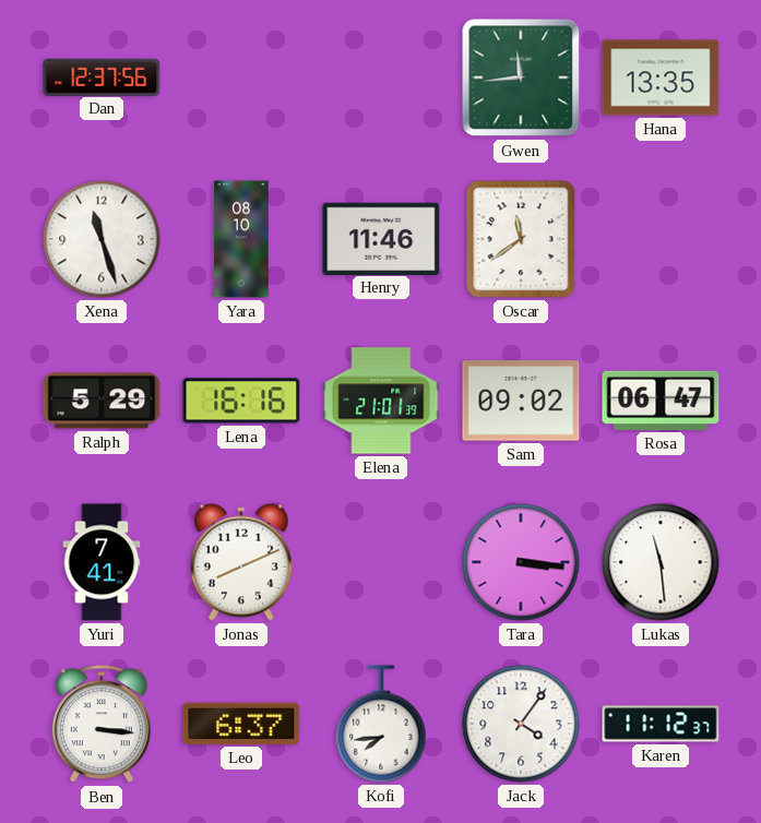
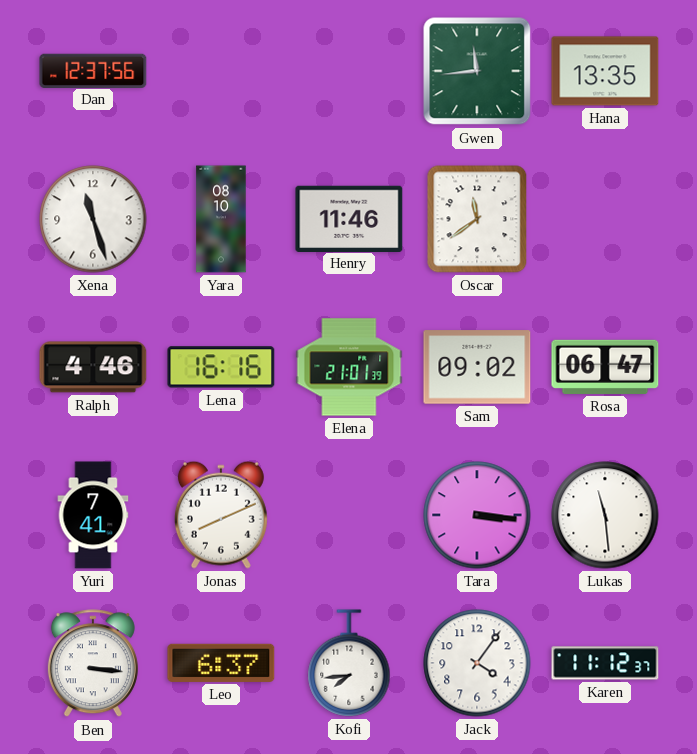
Ralph: 5:29 -> 4:46 (93, 367)
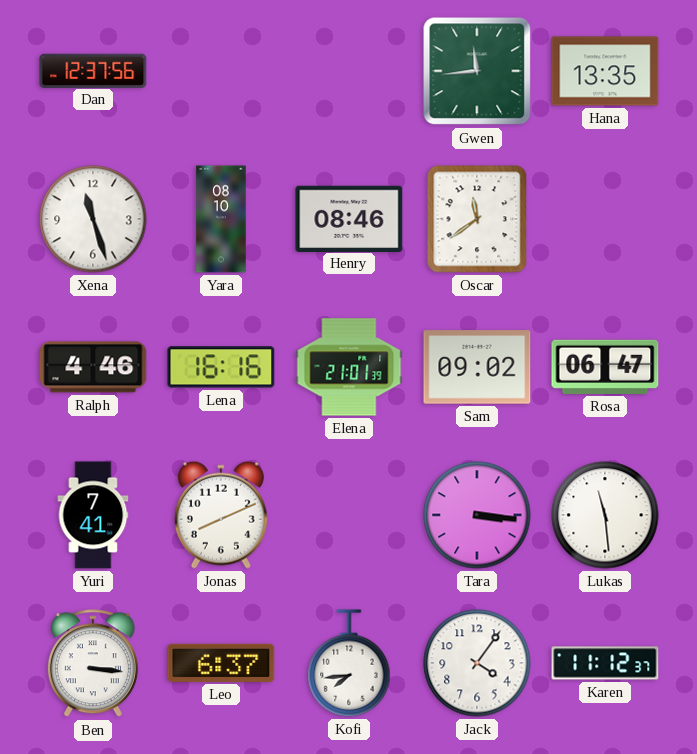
Henry: 11:46 -> 08:46 (349, 218)
